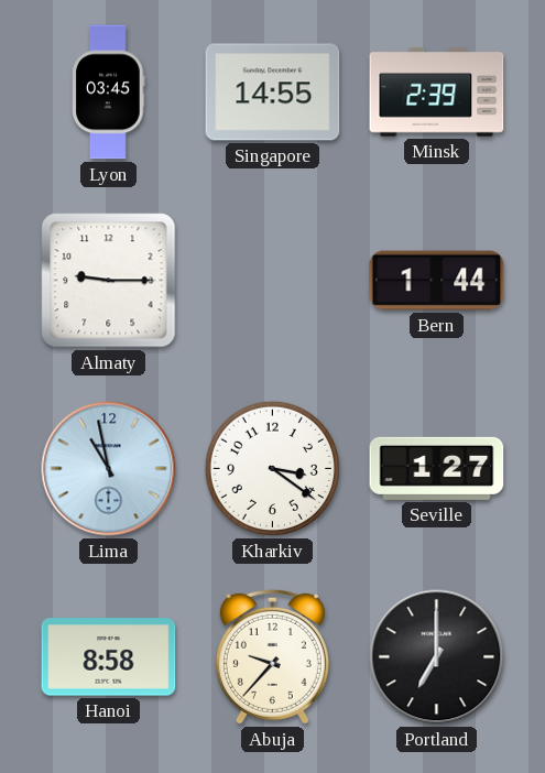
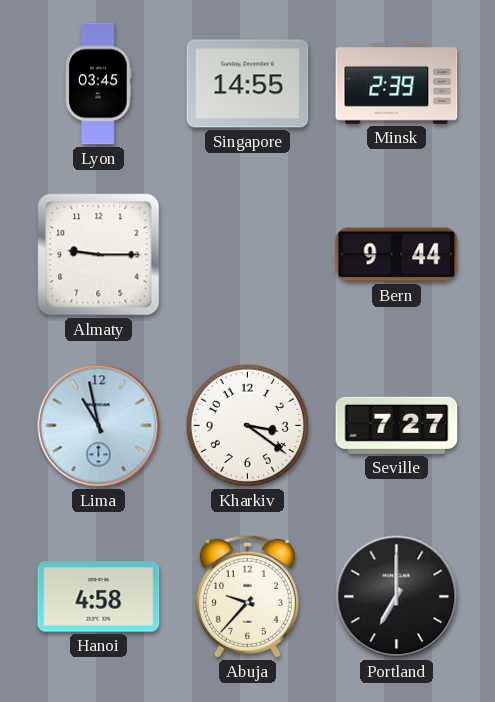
Bern: 1:44 -> 9:44 (397, 255)
Seville: 1:27 -> 7:27 (397, 425)
Hanoi: 8:58 -> 4:58 (99, 597)
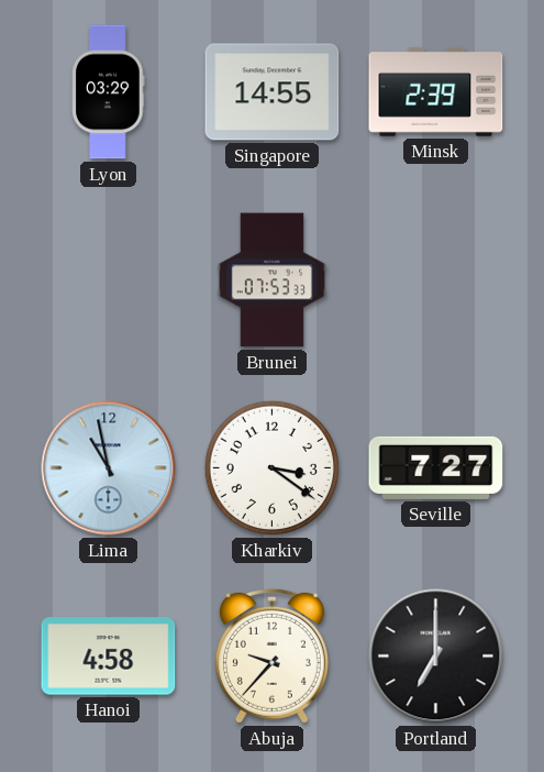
Lyon: 03:45 -> 03:29 (109, 92)
Almaty: 9:15 -> none (99, 255)
Brunei: none -> 07:53 (271, 280)
Bern: 9:44 -> none (397, 255)
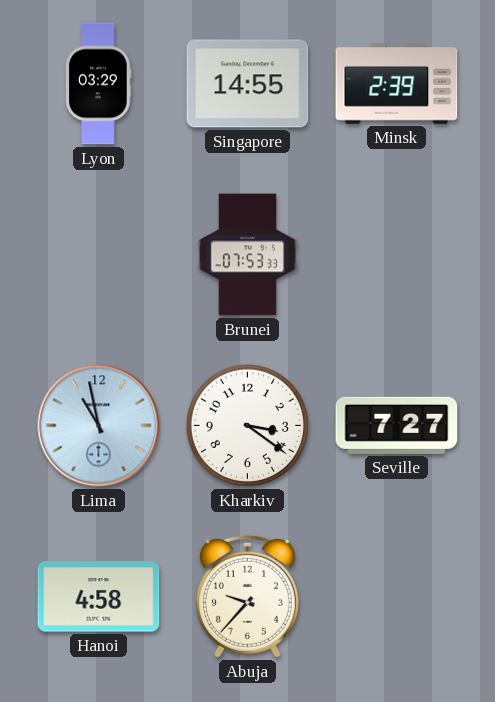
Portland: 7:00 -> none (436, 657)
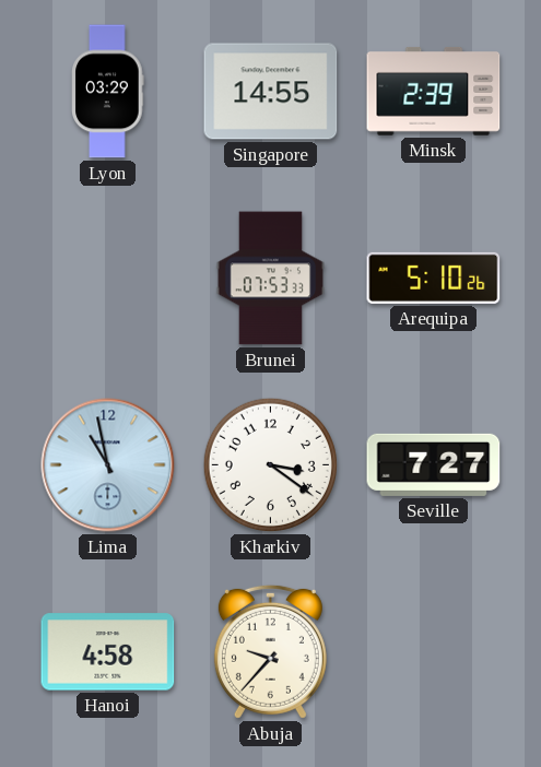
Arequipa: none -> 5:10 (434, 278)
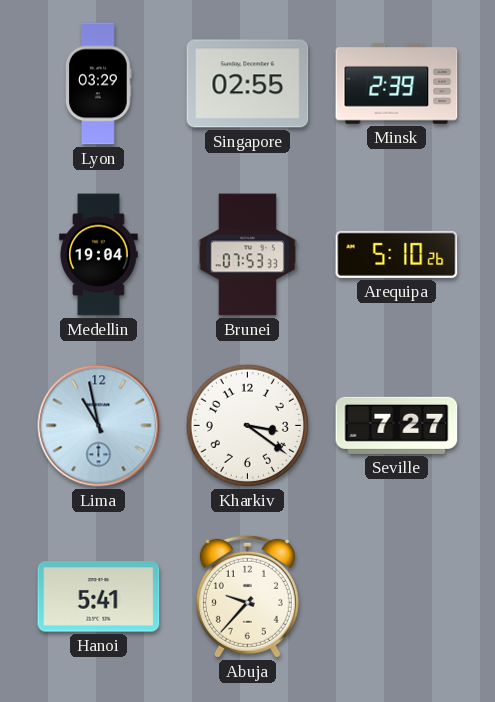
Singapore: 14:55 -> 02:55 (248, 84)
Medellin: none -> 19:04 (99, 255)
Hanoi: 4:58 -> 5:41 (99, 597)
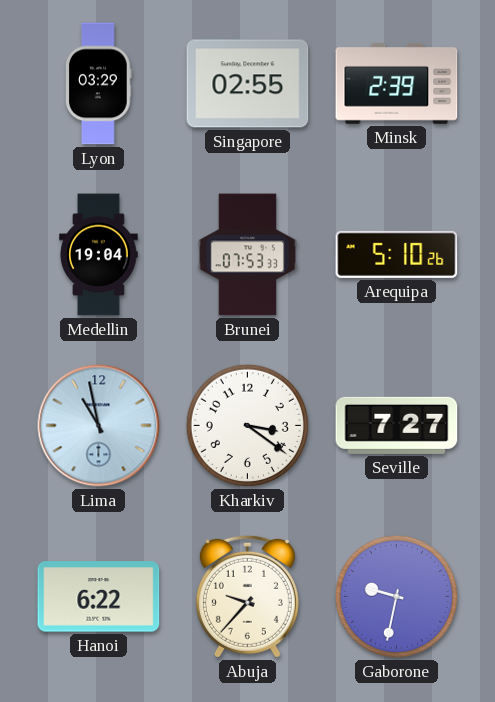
Hanoi: 5:41 -> 6:22 (99, 597)
Gaborone: none -> 9:32 (396, 596)
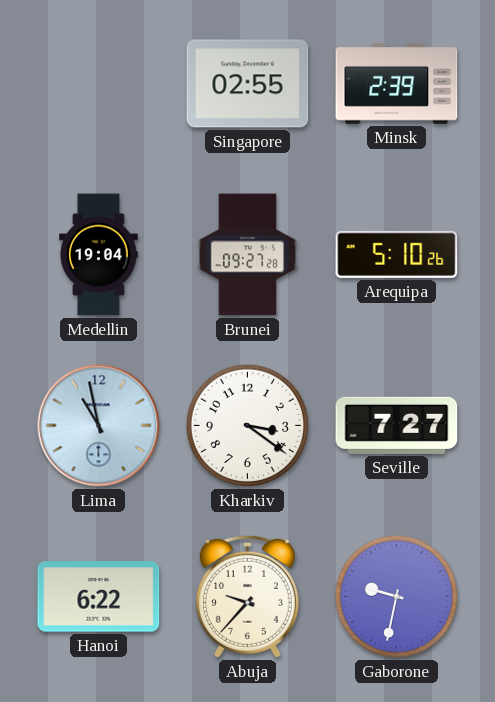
Lyon: 03:29 -> none (99, 84)
Brunei: 07:53 -> 09:27 (247, 255)
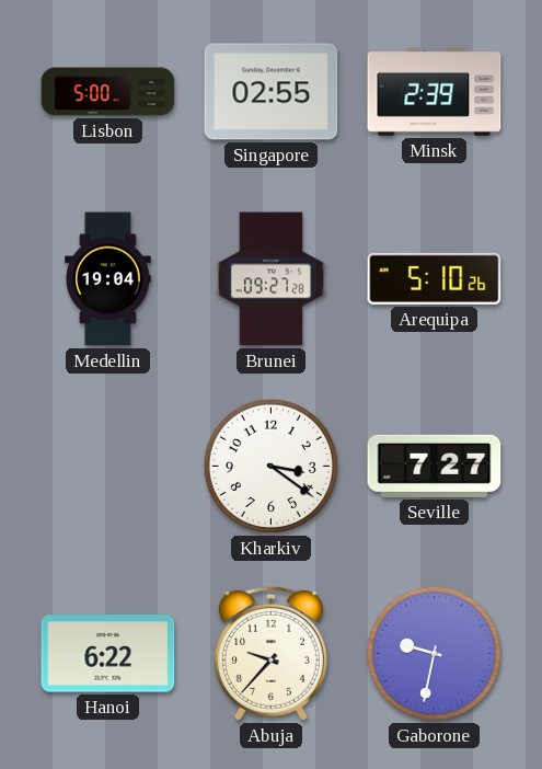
Lisbon: none -> 5:00 (108, 92)
Lima: 10:58 -> none (99, 426)
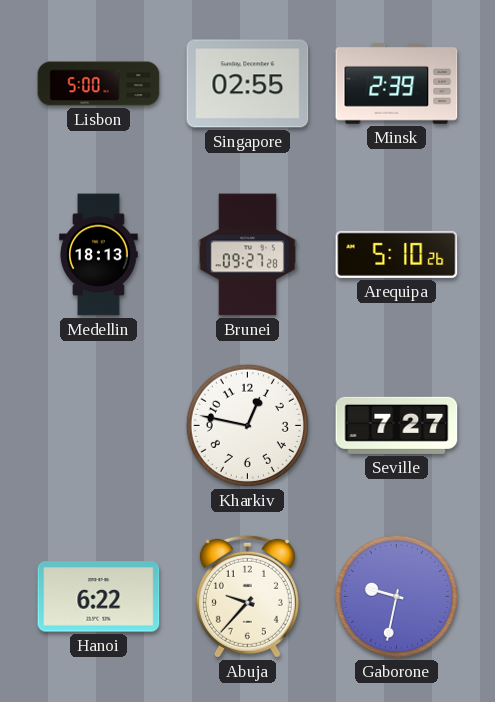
Medellin: 19:04 -> 18:13 (99, 255)
Kharkiv: 3:21 -> 12:47 (247, 425)
